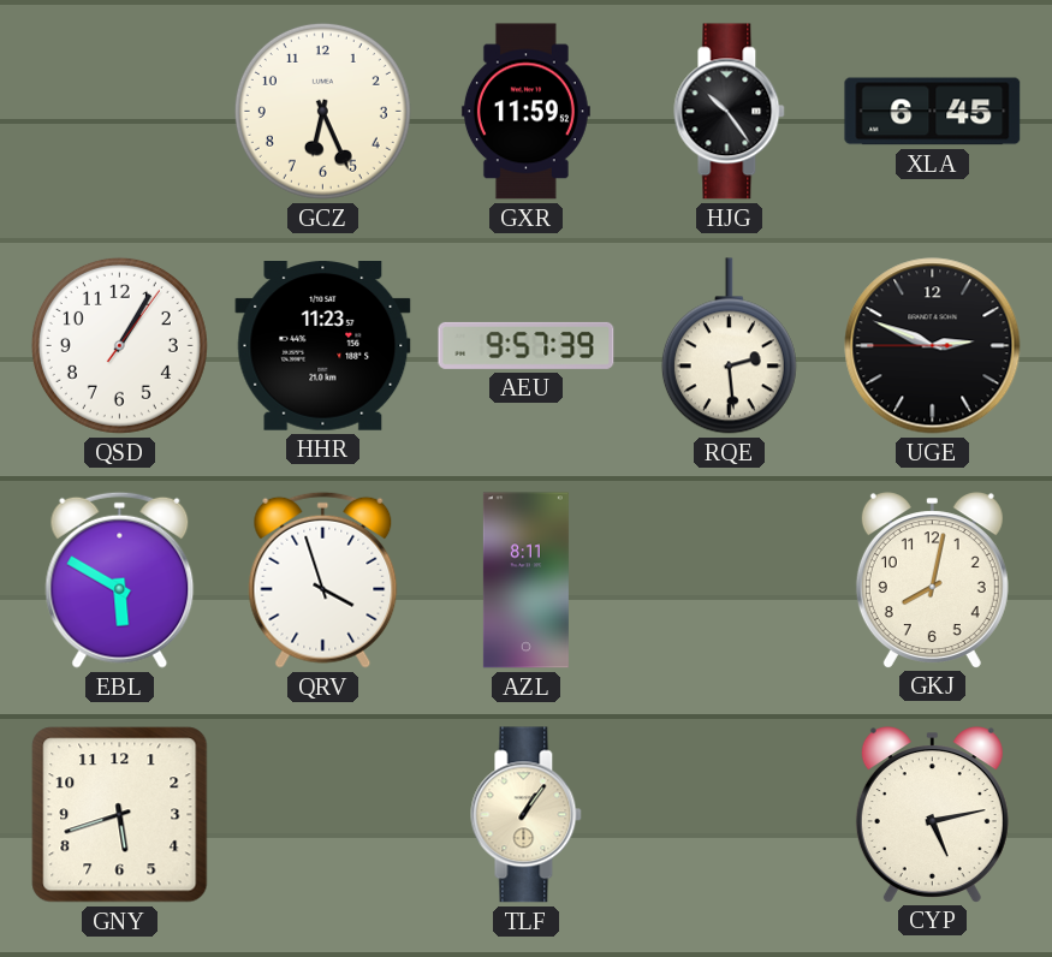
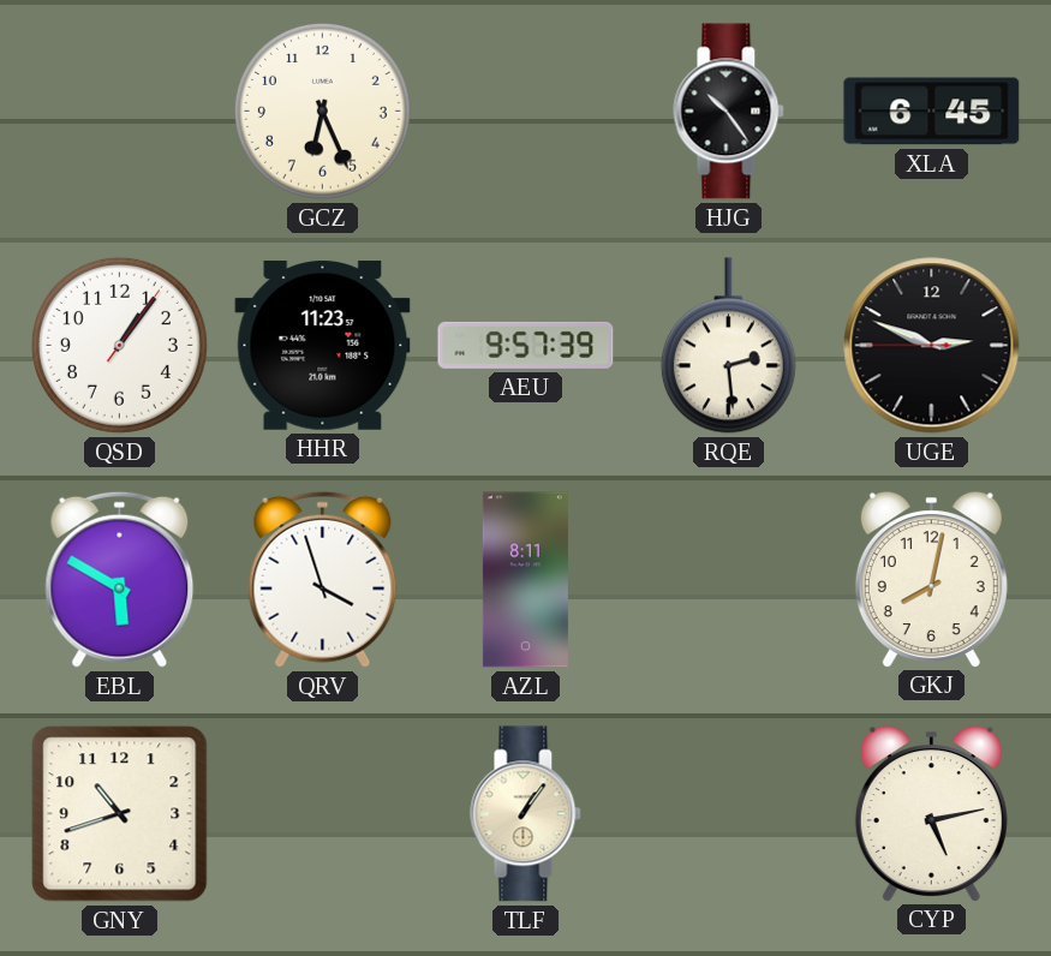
GXR: 11:59 -> none (525, 112)
QSD: 1:05 -> 1:06 (119, 345)
GNY: 5:42 -> 10:42 (120, 814)
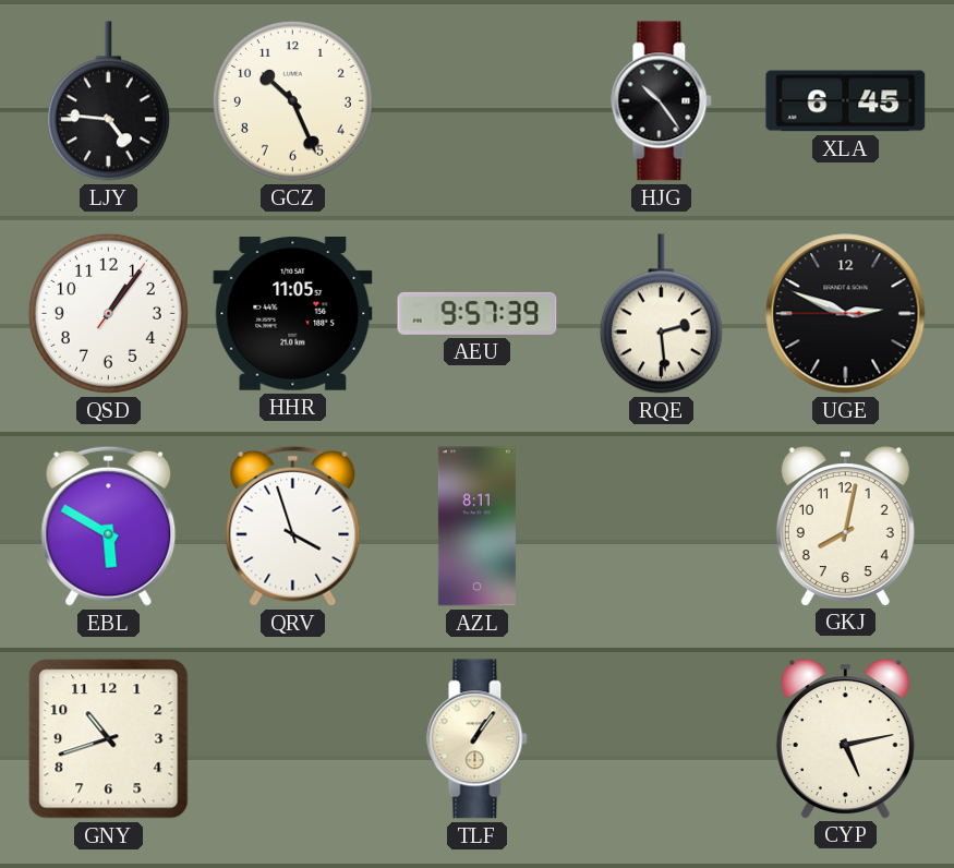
LJY: none -> 4:46 (108, 101)
GCZ: 6:26 -> 10:26 (292, 100)
HHR: 11:23 -> 11:05 (293, 314)
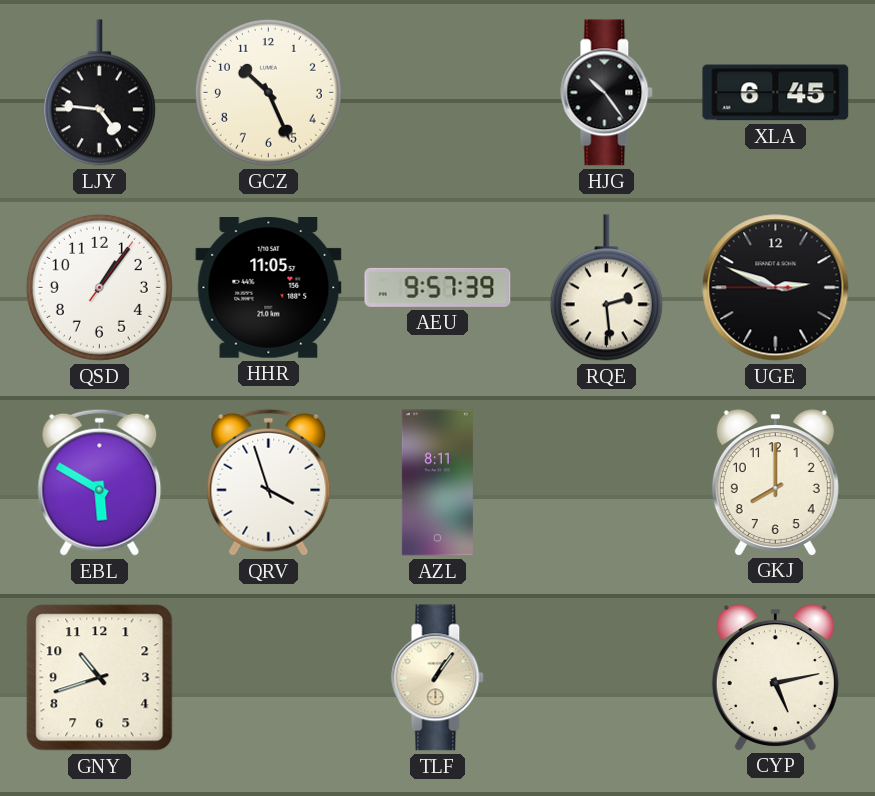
GKJ: 8:02 -> 8:00 (775, 482)
